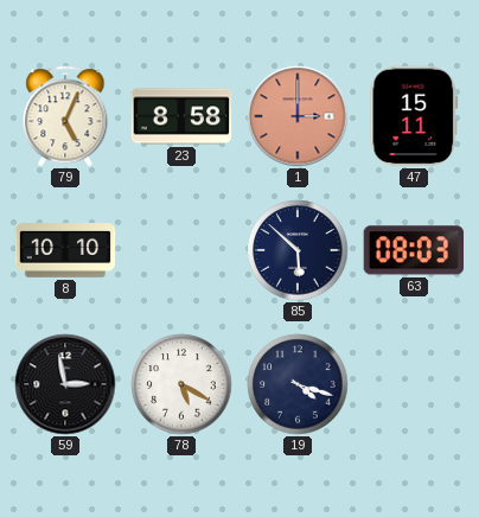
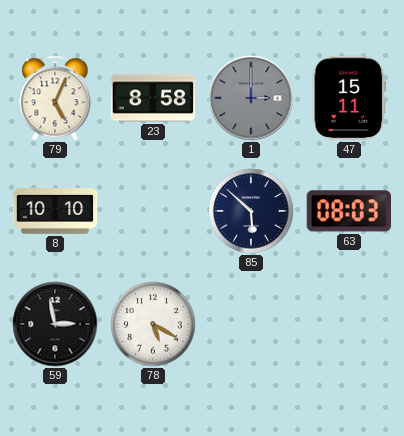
1 dial: salmon -> grey (251, 98)
19: 4:18 -> none (298, 384)
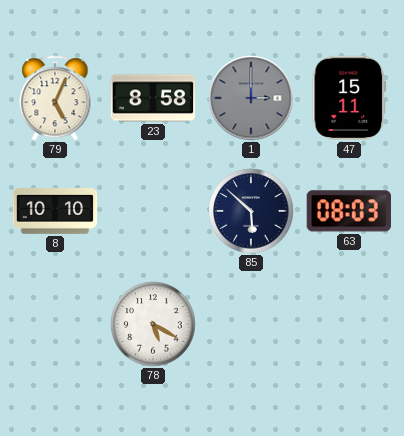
59: 2:58 -> none (55, 324)
